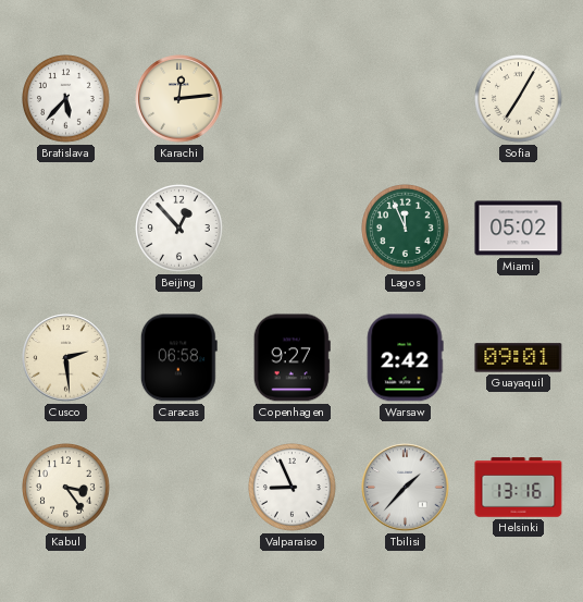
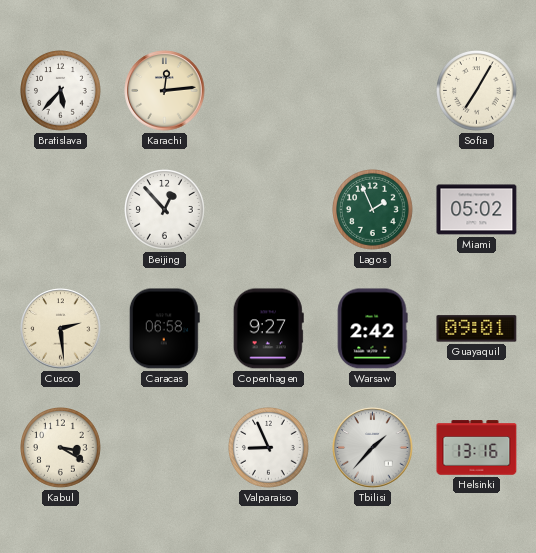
Lagos: 11:56 -> 1:56 (373, 210)
Kabul: 3:24 -> 3:20 (61, 448)
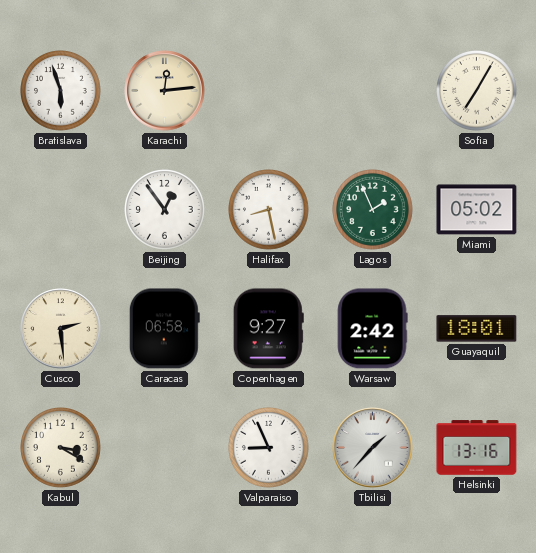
Bratislava: 5:37 -> 5:57 (61, 91)
Beijing: 12:53 -> 12:54 (165, 210)
Halifax: none -> 8:28 (269, 210)
Guayaquil: 09:01 -> 18:01 (477, 329)
